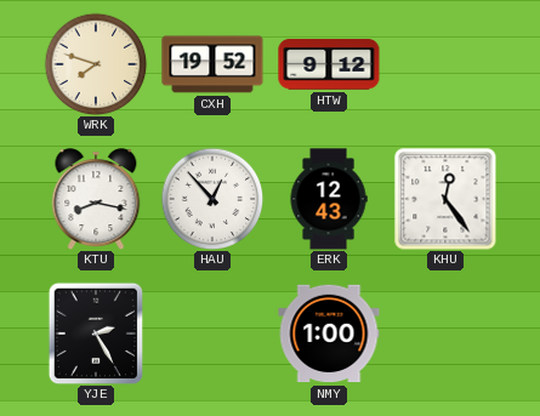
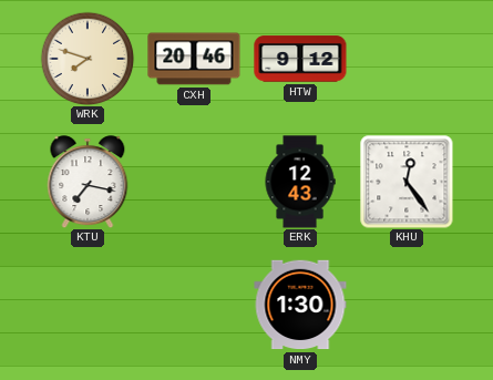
CXH: 19:52 -> 20:46 (194, 59)
KTU: 8:17 -> 7:17 (88, 182)
HAU: 12:53 -> none (212, 199)
YJE: 2:25 -> none (96, 334)
NMY: 1:00 -> 1:30 (300, 305)
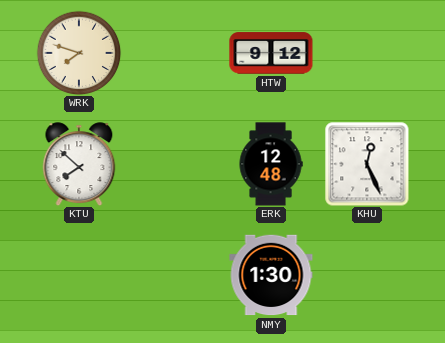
CXH: 20:46 -> none (194, 59)
KTU: 7:17 -> 7:52 (79, 164)
ERK: 12:43 -> 12:48 (271, 164)
KHU: 12:24 -> 12:26 (367, 164)
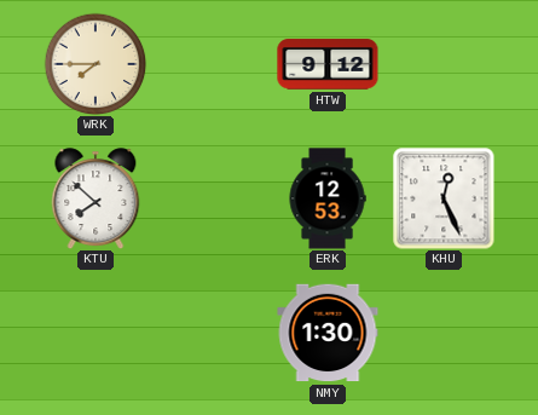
WRK: 7:48 -> 7:45 (96, 64)
ERK: 12:48 -> 12:53 (328, 198)
